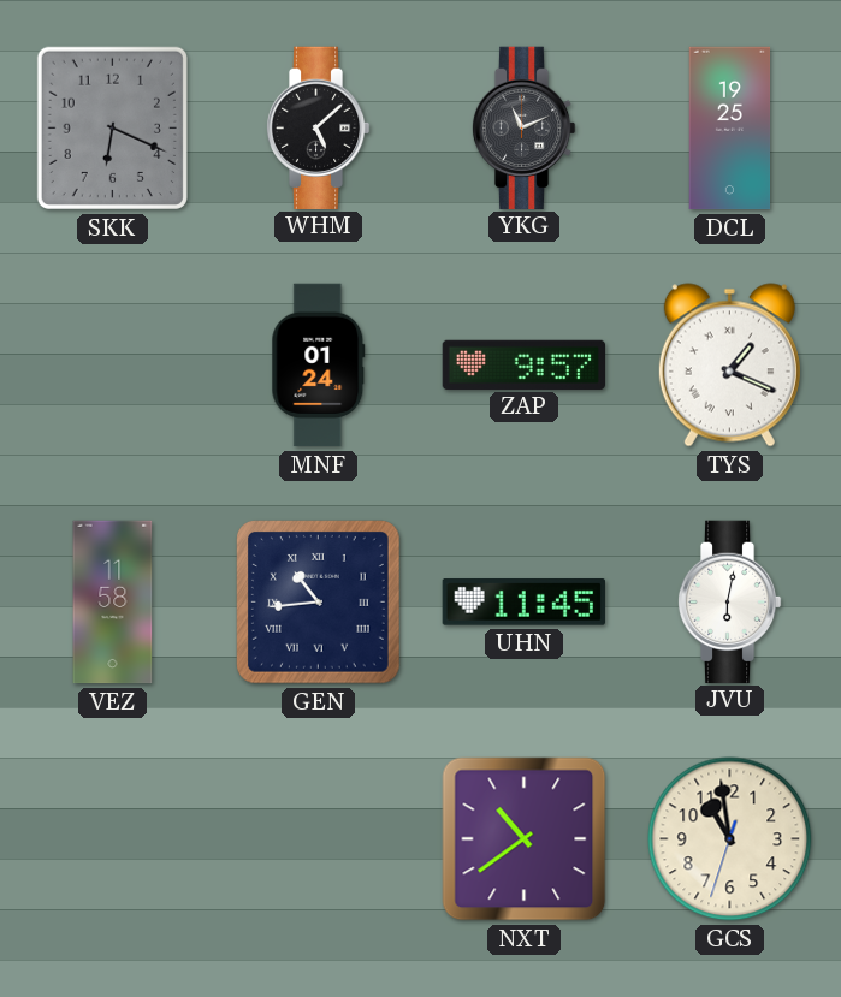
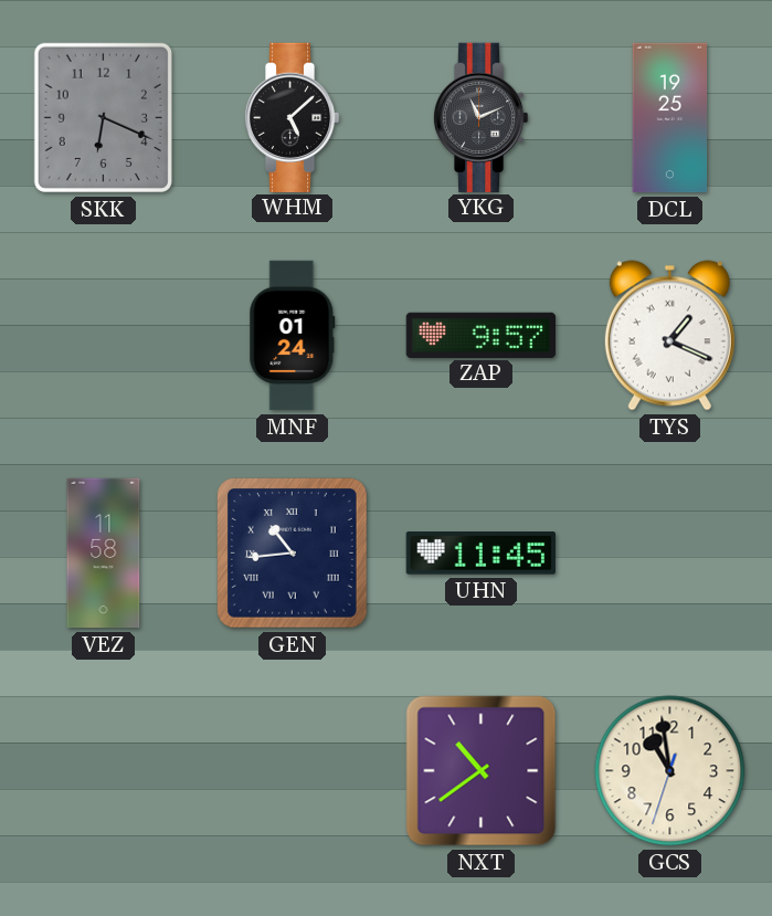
JVU: 6:02 -> none (729, 601)
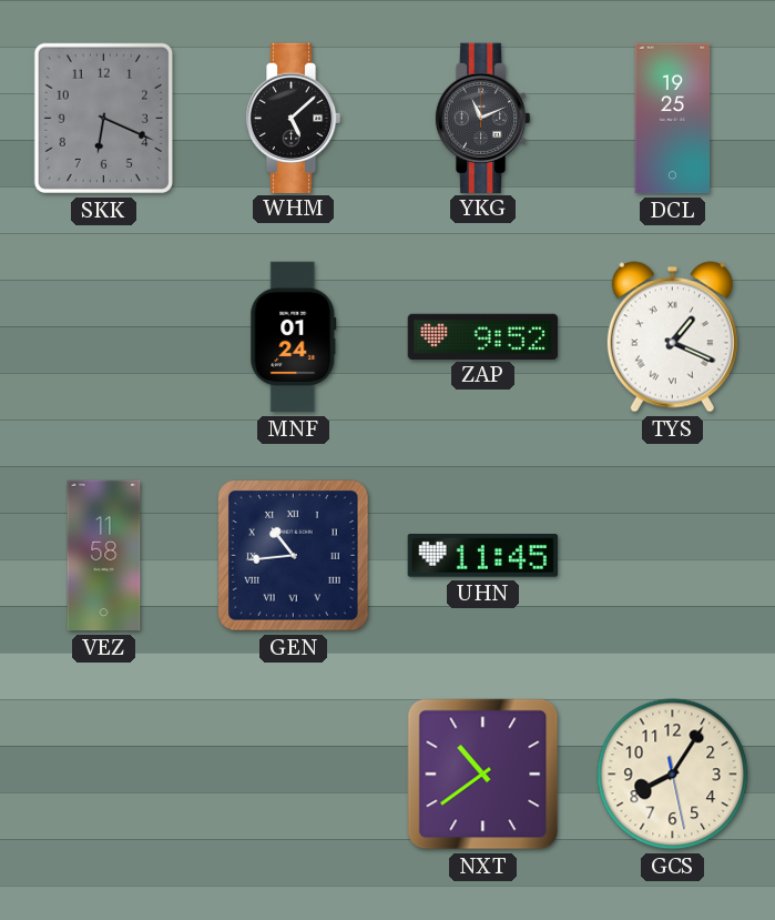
ZAP: 9:57 -> 9:52 (483, 336)
GCS: 10:58 -> 8:05 (673, 775)
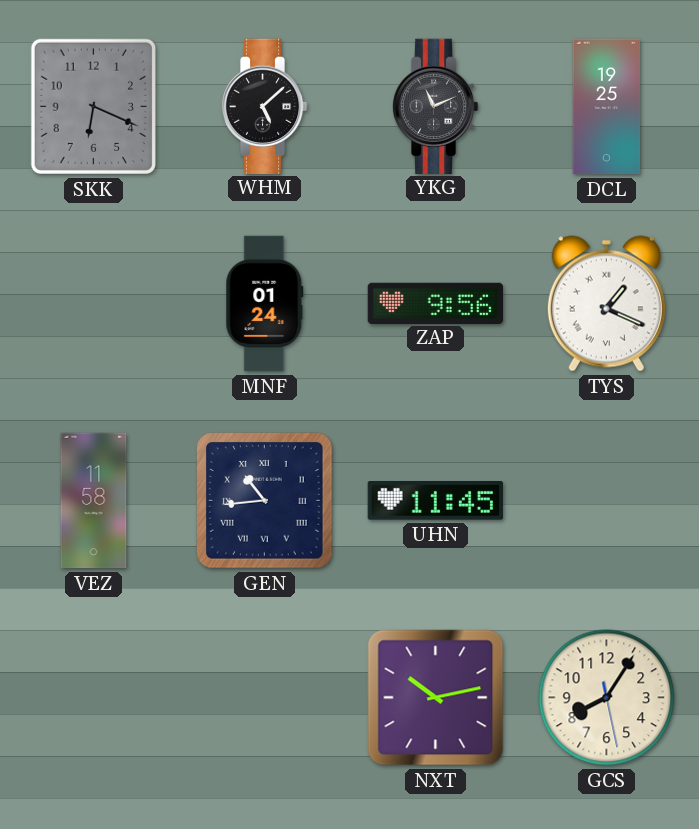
ZAP: 9:52 -> 9:56 (436, 303)
NXT: 10:39 -> 10:13 (436, 698)
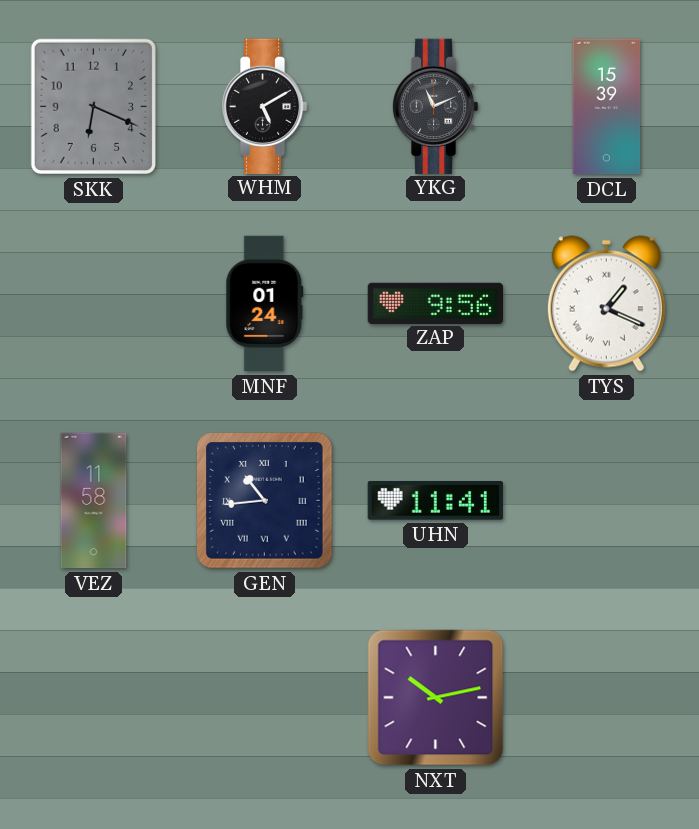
WHM: 5:08 -> 5:10 (264, 106)
DCL: 19:25 -> 15:39 (607, 107)
UHN: 11:45 -> 11:41 (435, 501)
GCS: 8:05 -> none (607, 698)
